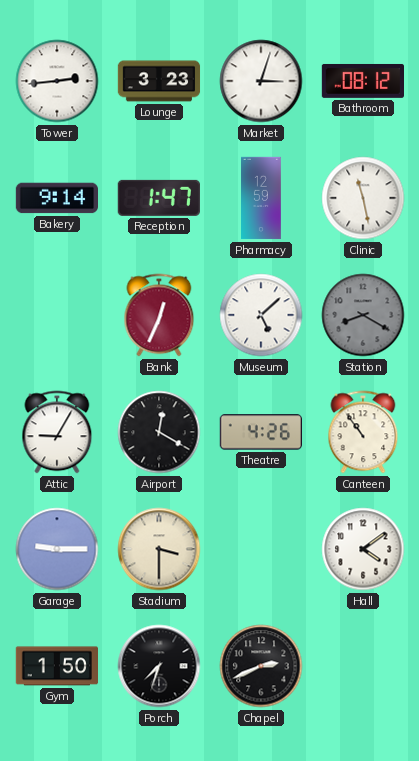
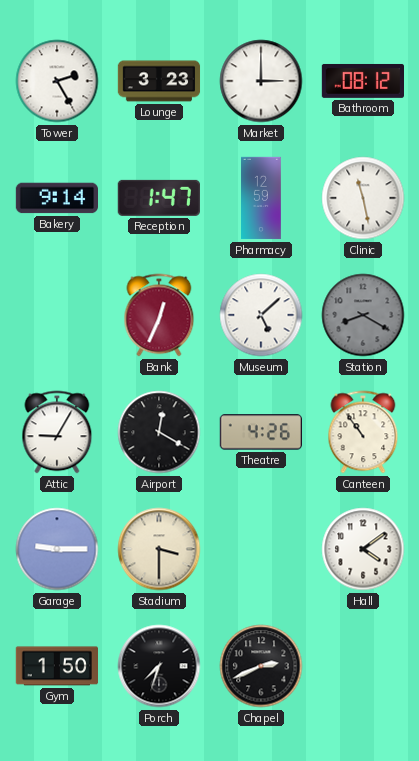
Tower: 2:44 -> 2:25 (57, 81)
Market: 3:03 -> 3:00 (261, 81)
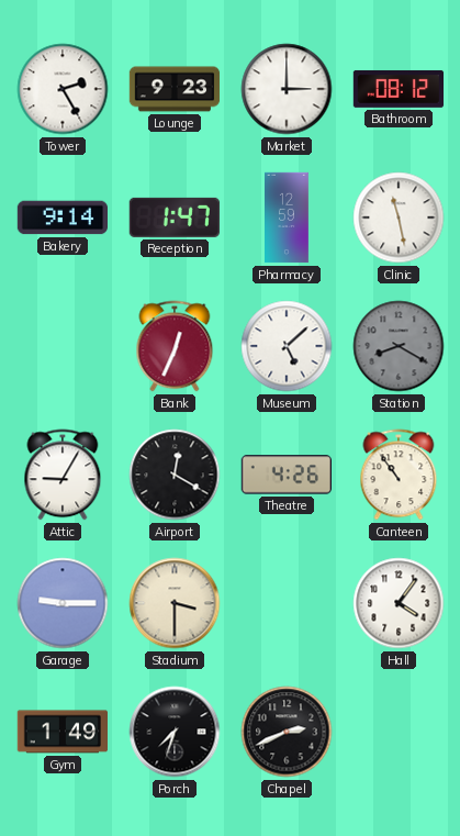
Lounge: 3:23 -> 9:23 (175, 89)
Hall: 4:09 -> 4:06 (399, 603)
Gym: 1:50 -> 1:49 (61, 732)
